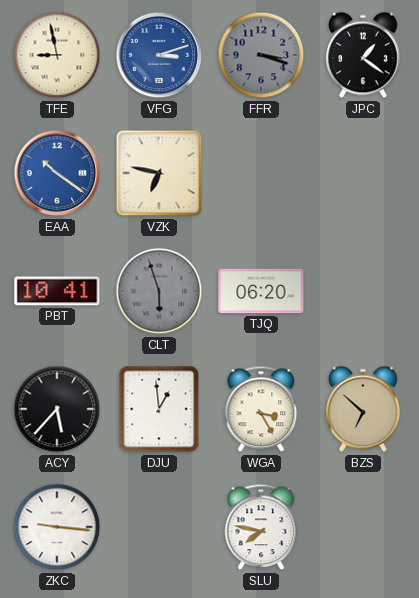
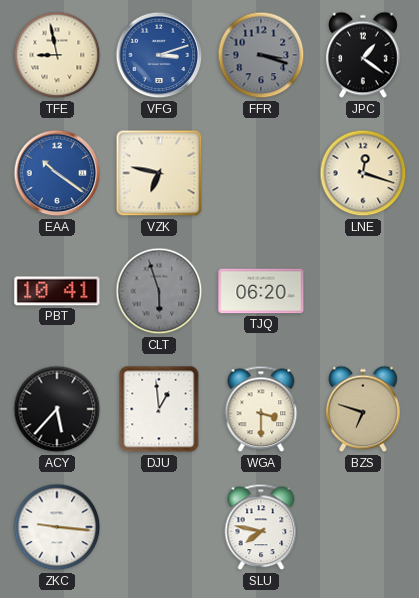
LNE: none -> 12:18 (363, 173)
WGA: 3:25 -> 3:30 (261, 409)
BZS: 6:52 -> 6:48 (363, 409)
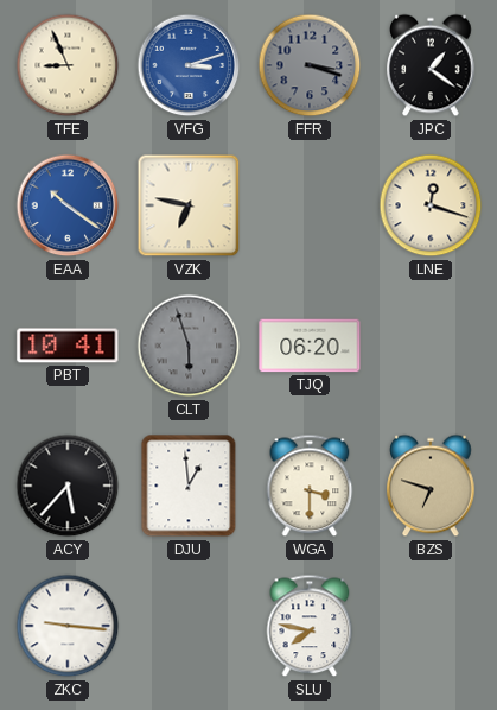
TFE: 8:58 -> 8:56 (68, 65)
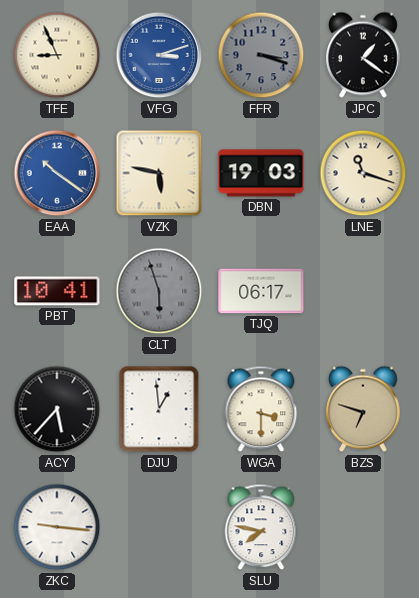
VZK: 6:47 -> 5:47 (159, 173)
DBN: none -> 19:03 (261, 173)
LNE: 12:18 -> 11:18 (363, 173)
TJQ: 06:20 -> 06:17 (261, 291)
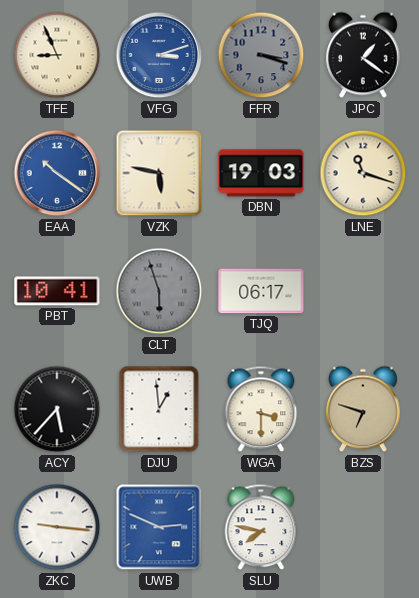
UWB: none -> 2:49 (159, 527)
